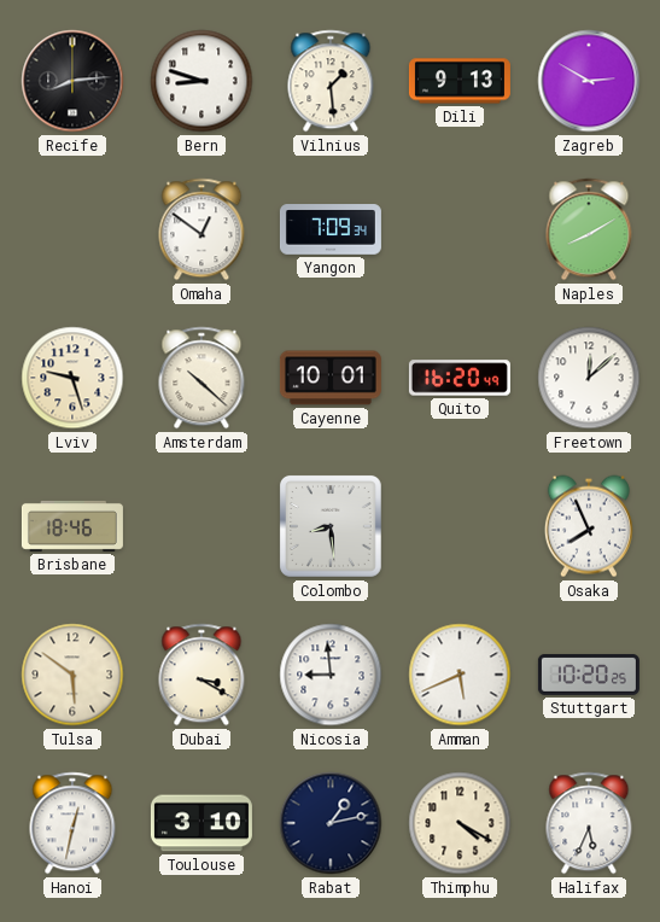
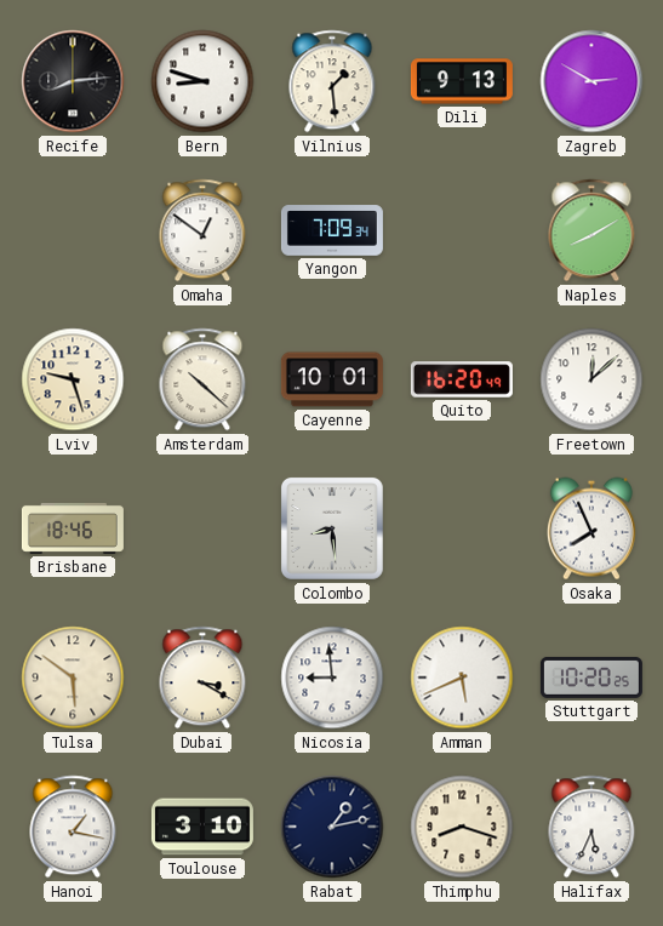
Hanoi: 12:32 -> 1:17 (73, 827)
Thimphu: 4:20 -> 8:18 (462, 827)
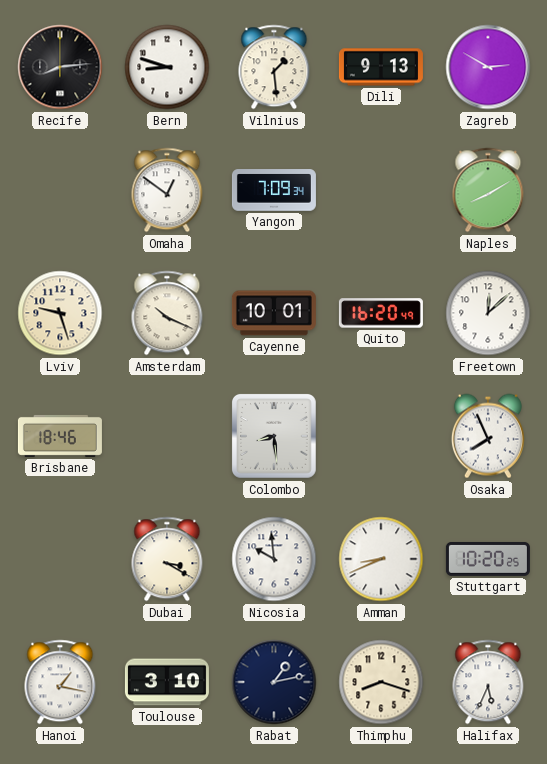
Amsterdam: 10:22 -> 10:19 (167, 313)
Tulsa: 5:51 -> none (73, 678)
Nicosia: 8:59 -> 9:59 (274, 559)
Amman: 5:41 -> 8:41 (381, 559)
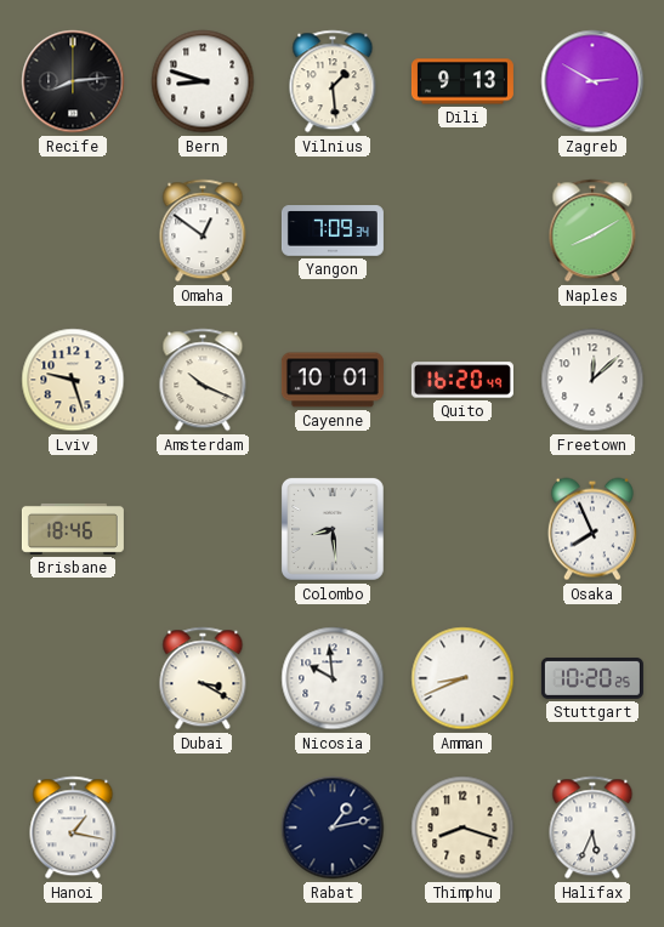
Toulouse: 3:10 -> none (167, 682)
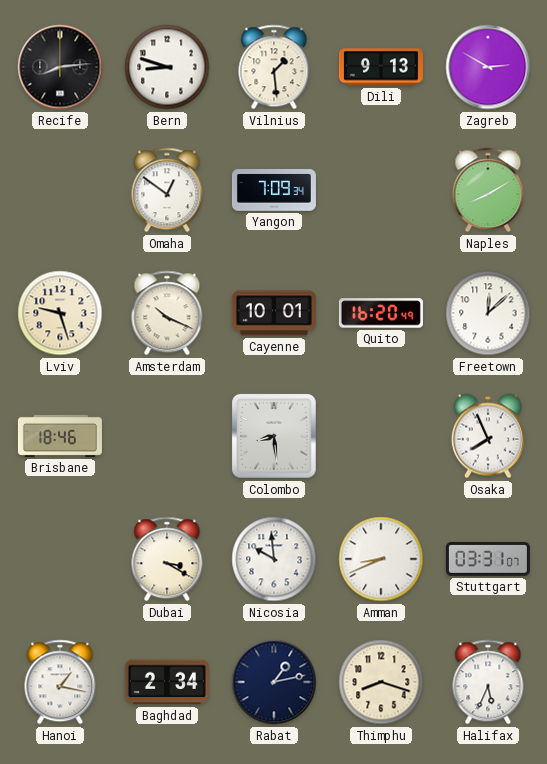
Stuttgart: 10:20 -> 03:31 (488, 559)
Baghdad: none -> 2:34 (167, 682)
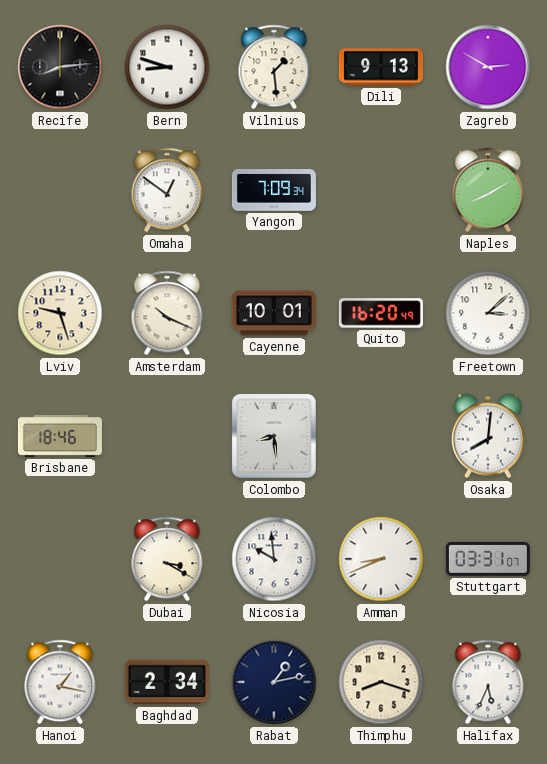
Freetown: 12:08 -> 3:08 (488, 313)
Osaka: 7:56 -> 8:01 (488, 436)
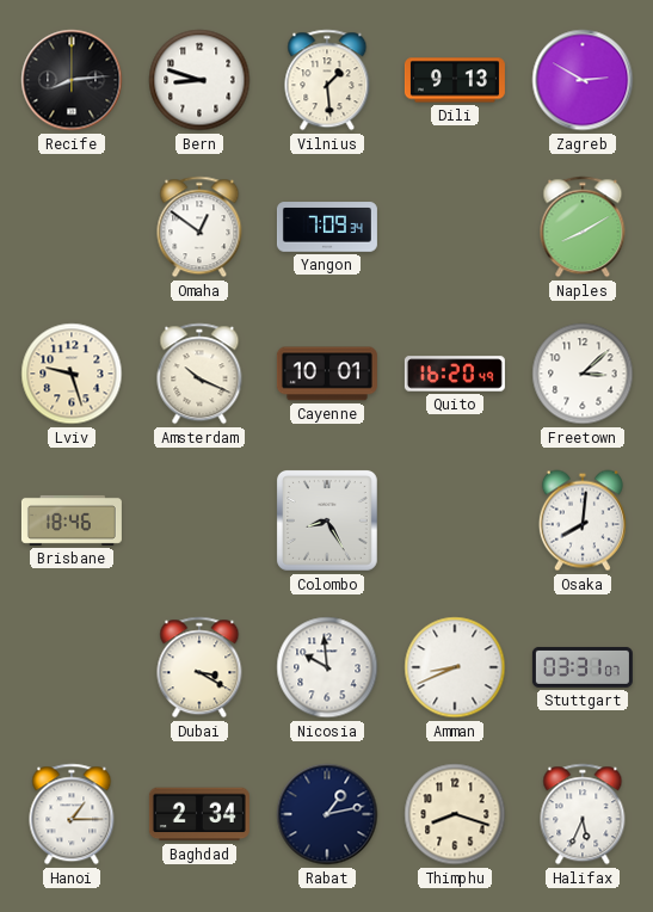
Colombo: 8:29 -> 8:25 (327, 520)
Hanoi: 1:17 -> 1:15 (72, 814)
